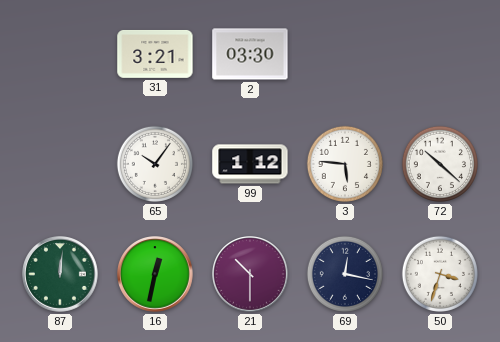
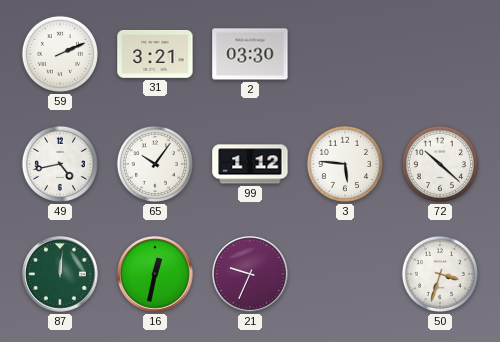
59: none -> 2:11 (60, 54)
49: none -> 4:43 (60, 164)
21: 10:30 -> 9:34 (251, 275)
69: 12:17 -> none (345, 274)
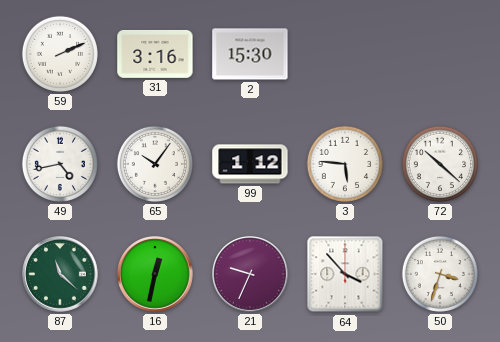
31: 3:21 -> 3:16 (155, 54)
2: 03:30 -> 15:30 (250, 54)
87: 12:01 -> 11:22 (61, 275)
64: none -> 3:53 (345, 274)
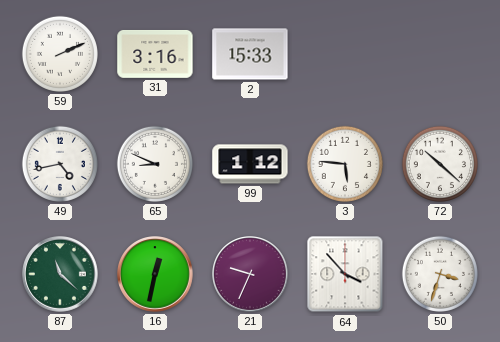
2: 15:30 -> 15:33 (250, 54)
65: 10:06 -> 8:49 (155, 164)
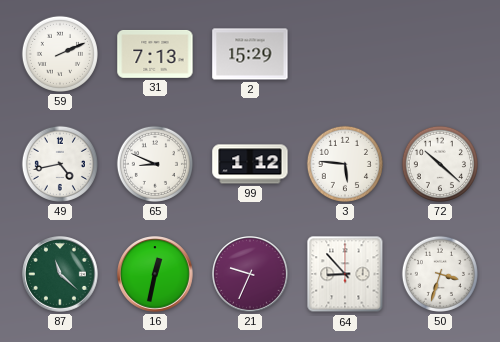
31: 3:16 -> 7:13 (155, 54)
2: 15:33 -> 15:29 (250, 54)
64: 3:53 -> 8:53 (345, 274)
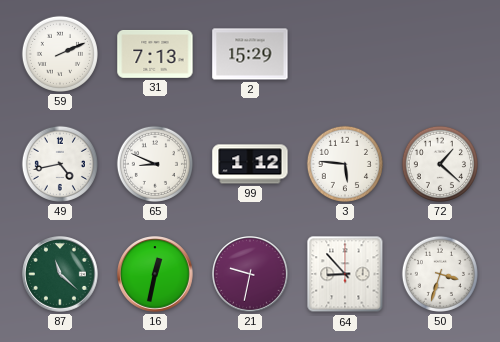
72: 10:22 -> 1:22 (440, 164)
21: 9:34 -> 9:32 (251, 275)
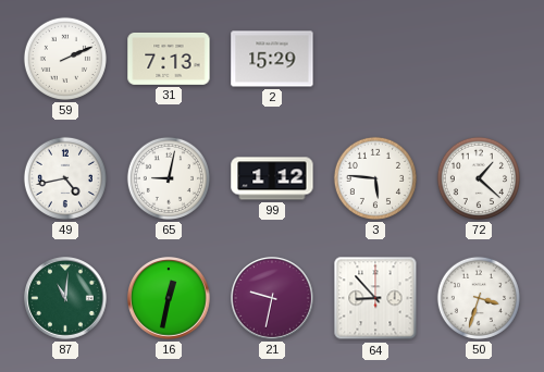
65: 8:49 -> 9:02 (169, 178)
87: 11:22 -> 11:01 (66, 299)
